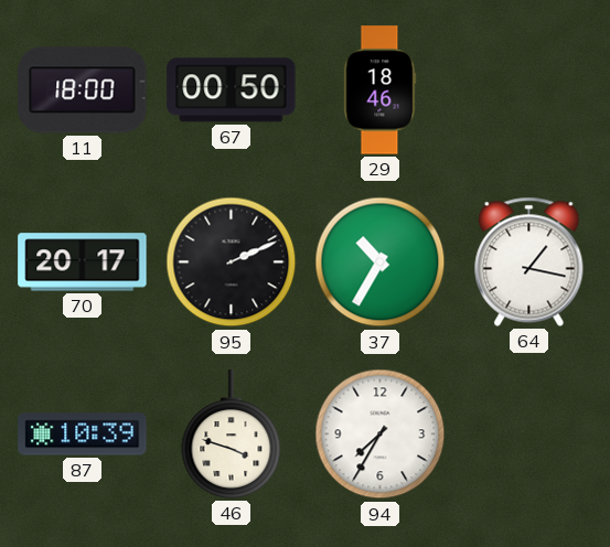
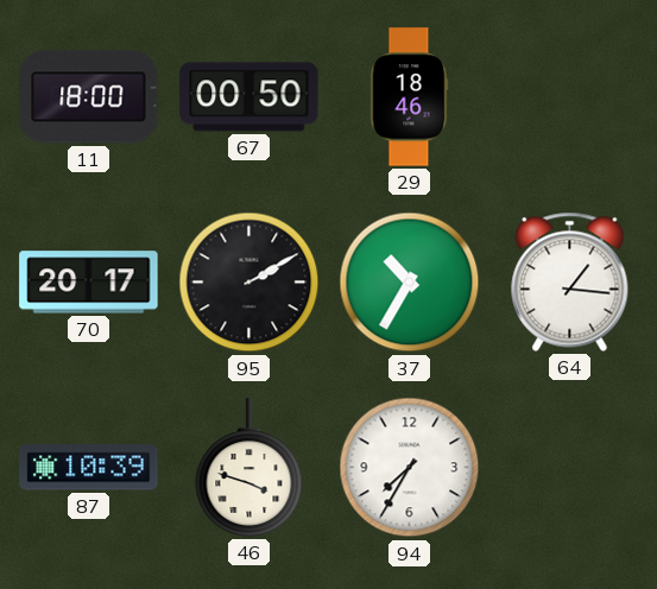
95: 2:11 -> 2:10 (249, 283)
64: 1:17 -> 1:16 (570, 281)
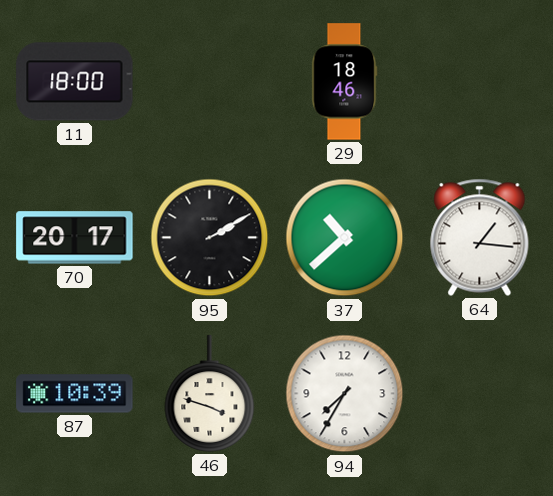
67: 00:50 -> none (249, 97)
37: 10:35 -> 10:38 (345, 238)
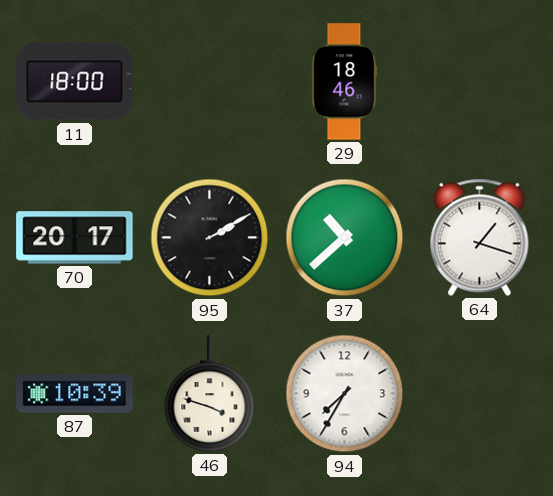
64: 1:16 -> 1:18 (480, 237)
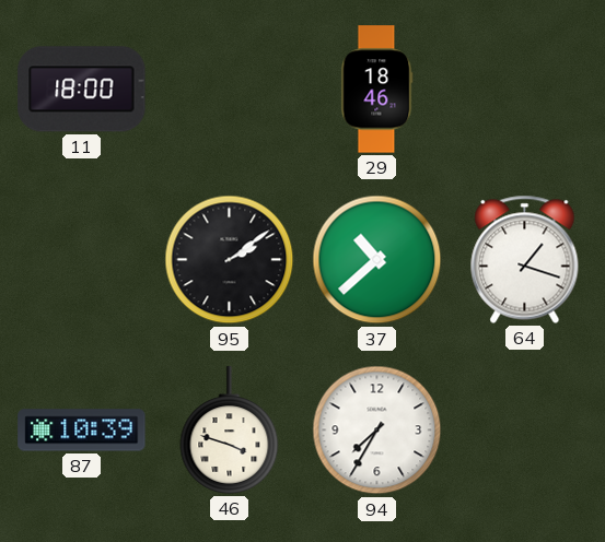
70: 20:17 -> none (75, 238)
95: 2:10 -> 2:09 (230, 260)
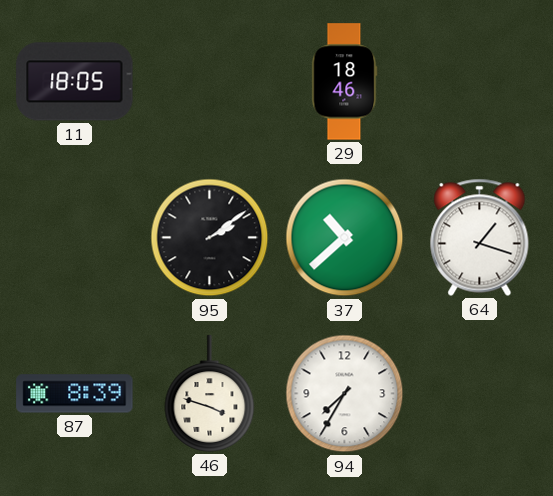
11: 18:00 -> 18:05 (75, 82)
87: 10:39 -> 8:39 (75, 394)
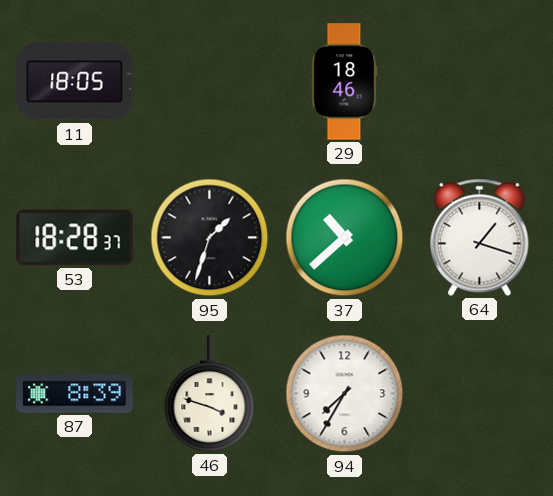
53: none -> 18:28 (75, 238)
95: 2:09 -> 1:33 (210, 238)
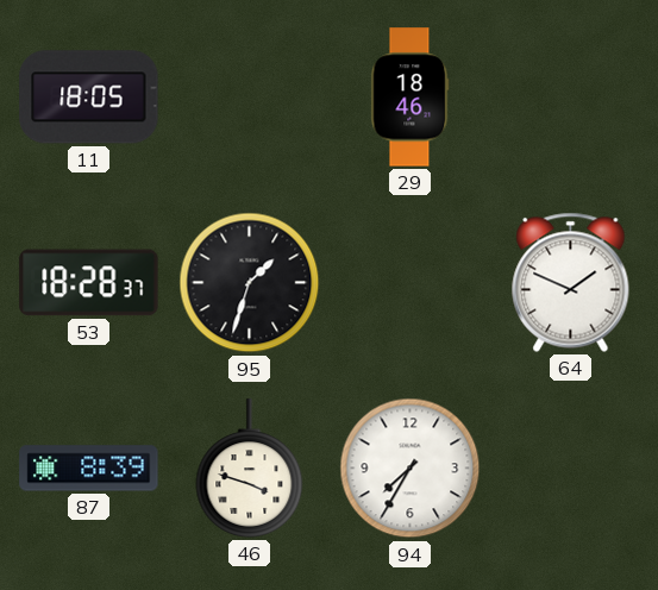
37: 10:38 -> none (345, 238)
64: 1:18 -> 1:49 (571, 282)
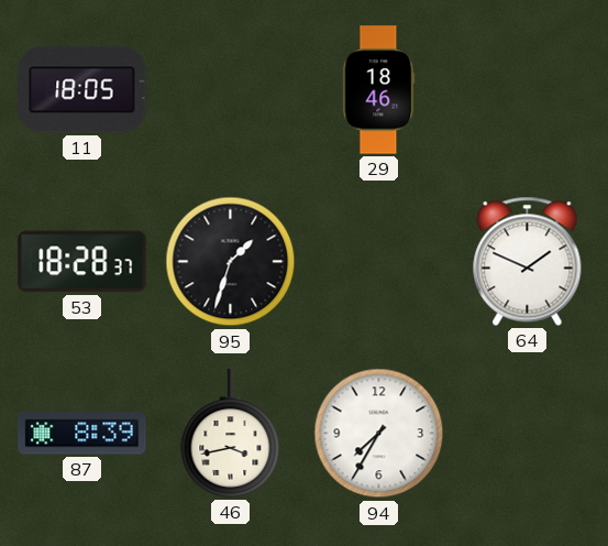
46: 3:48 -> 3:43 (231, 434)
